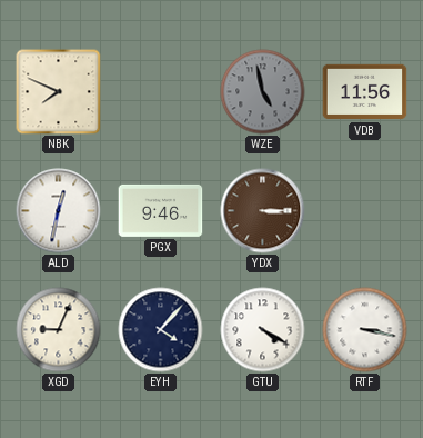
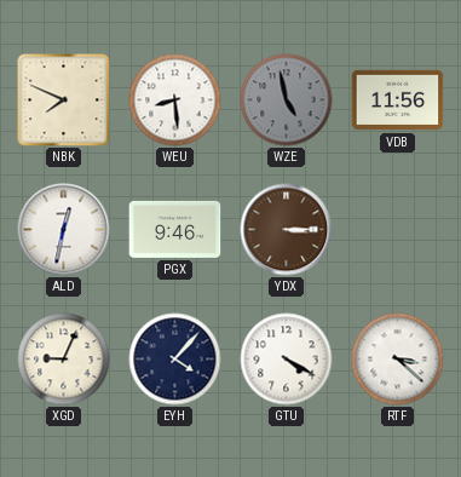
WEU: none -> 8:29 (175, 100)
RTF: 3:17 -> 3:22 (398, 360)
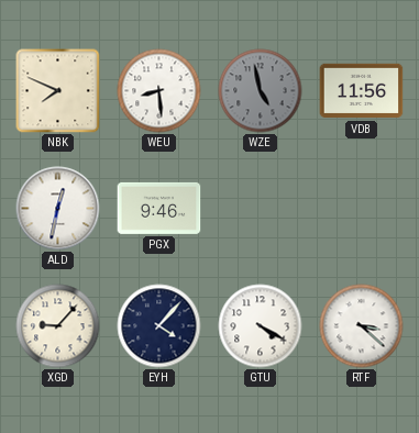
YDX: 3:15 -> none (287, 230)
XGD: 9:04 -> 9:07 (58, 326)
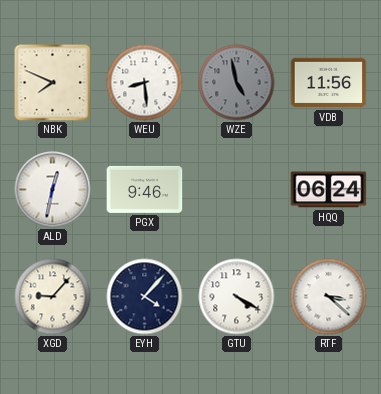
HQQ: none -> 06:24 (329, 190)
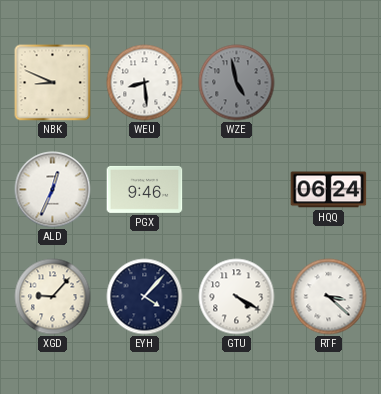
NBK: 7:49 -> 8:49 (53, 83)
VDB: 11:56 -> none (329, 83)
ALD: 12:32 -> 12:34 (53, 190)
